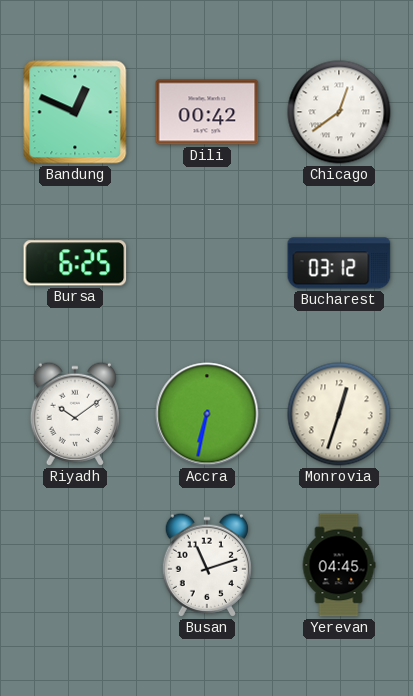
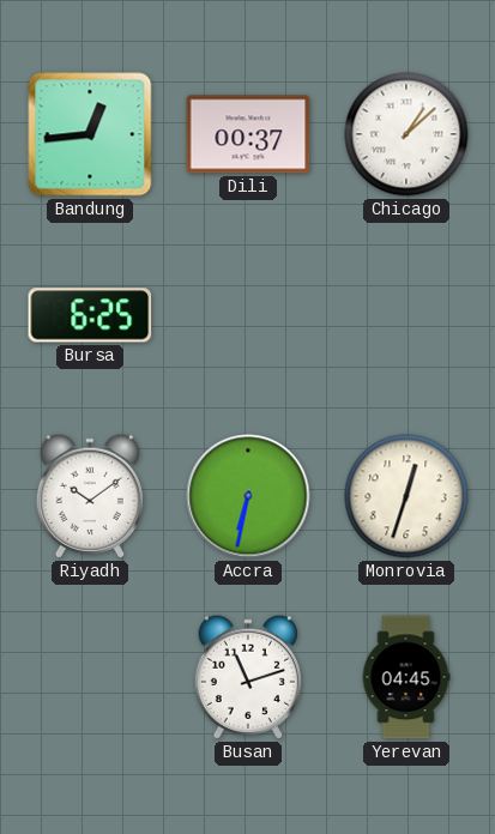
Bandung: 12:49 -> 12:44 (90, 134)
Dili: 00:42 -> 00:37 (248, 134)
Chicago: 12:39 -> 1:08 (406, 134)
Bucharest: 03:12 -> none (339, 263)
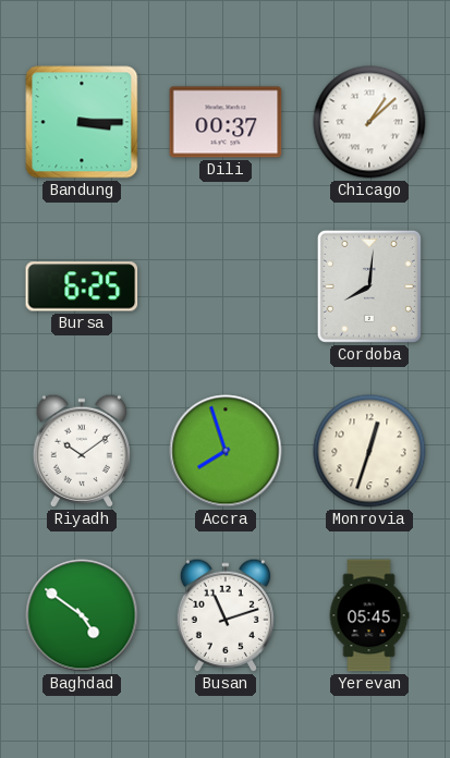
Bandung: 12:44 -> 3:15 (82, 122)
Cordoba: none -> 8:01 (369, 286)
Accra: 6:32 -> 7:57 (226, 451)
Baghdad: none -> 4:51 (82, 615)
Yerevan: 04:45 -> 05:45 (369, 615)
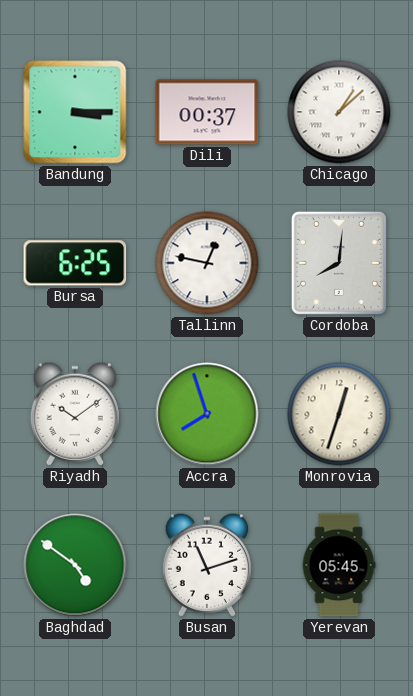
Tallinn: none -> 12:47 (207, 263)
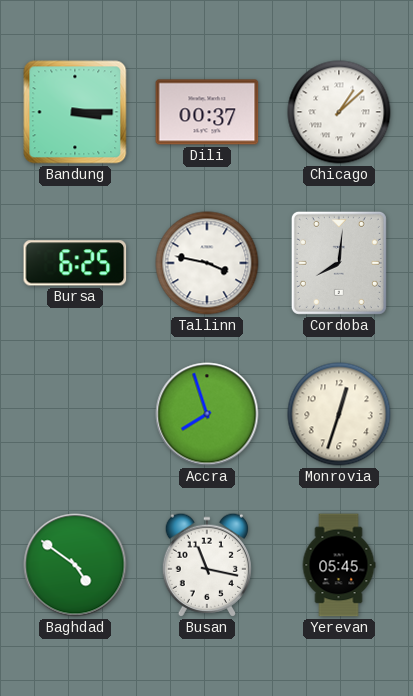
Tallinn: 12:47 -> 3:47 (207, 263)
Riyadh: 10:09 -> none (75, 414)
Busan: 11:12 -> 11:17 (207, 565)
